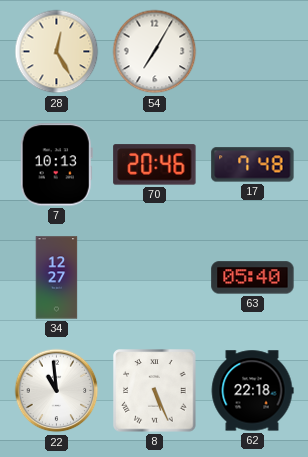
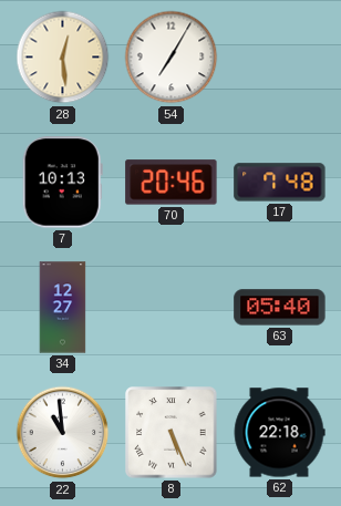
28: 12:25 -> 12:29 (63, 58)
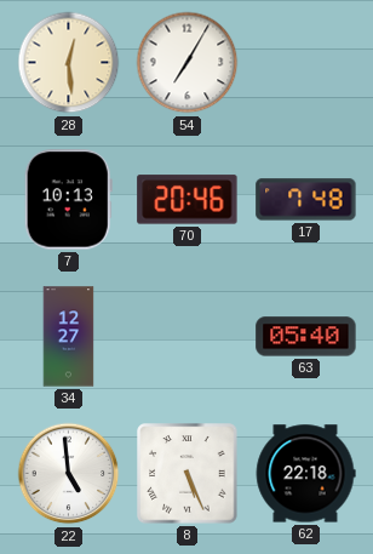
22: 10:59 -> 4:59 (69, 474)
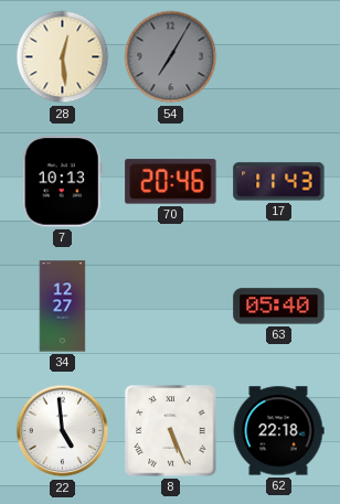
54 dial: white -> grey (171, 57)
17: 7:48 -> 11:43 (279, 182)
